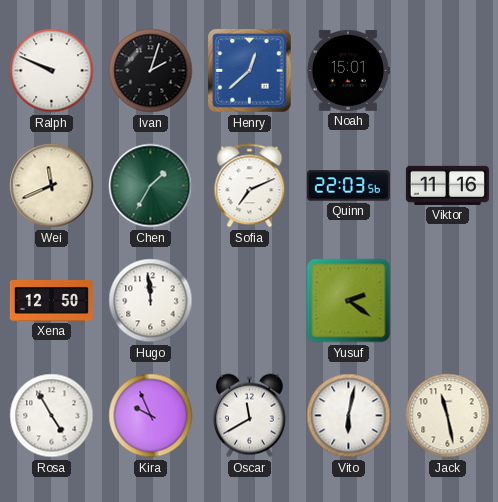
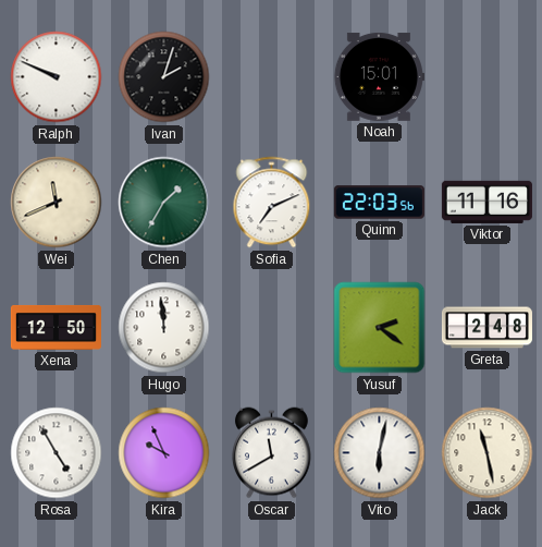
Henry: 12:38 -> none (250, 71)
Greta: none -> 2:48 (486, 328)
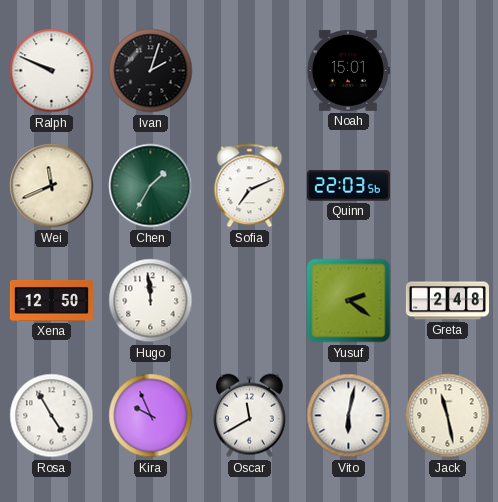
Viktor: 11:16 -> none (486, 202)
